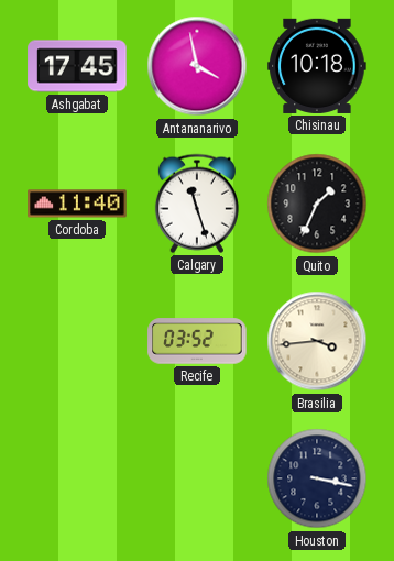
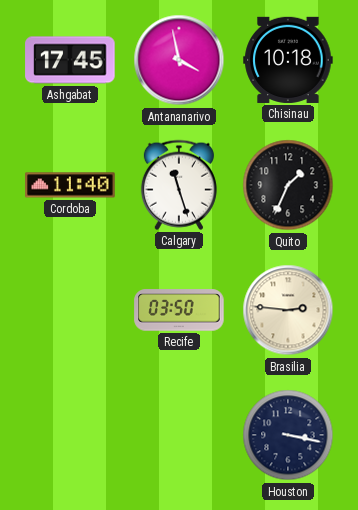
Recife: 03:52 -> 03:50 (179, 310)
Brasilia: 3:44 -> 2:46 (288, 310)
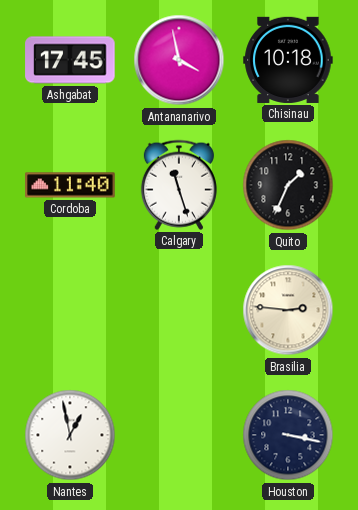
Recife: 03:50 -> none (179, 310)
Nantes: none -> 12:58 (70, 435)
